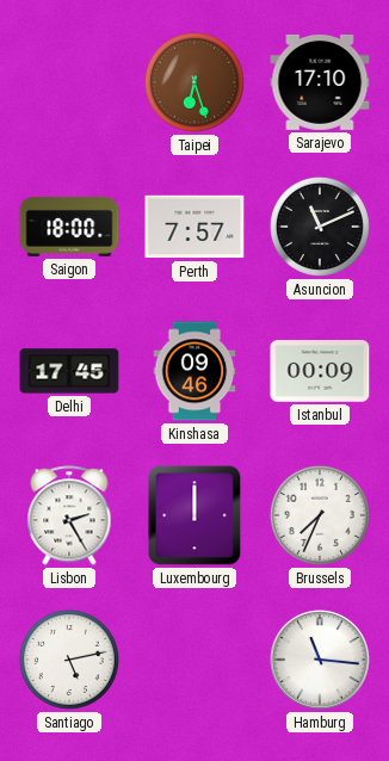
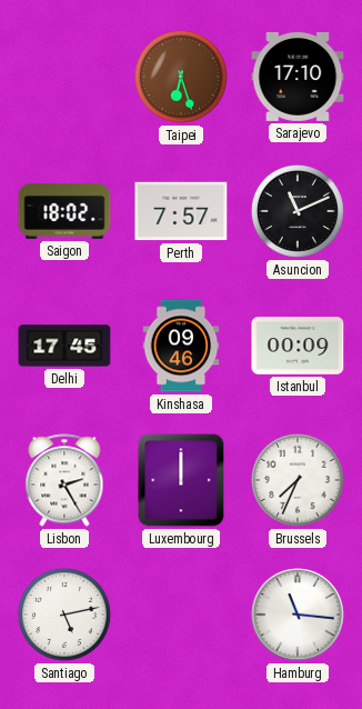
Saigon: 18:00 -> 18:02 (64, 211)
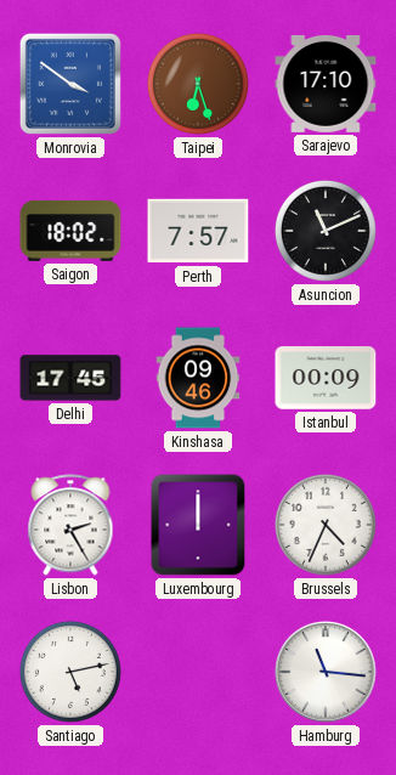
Monrovia: none -> 3:51 (70, 84)
Brussels: 7:34 -> 4:34 (326, 525)
